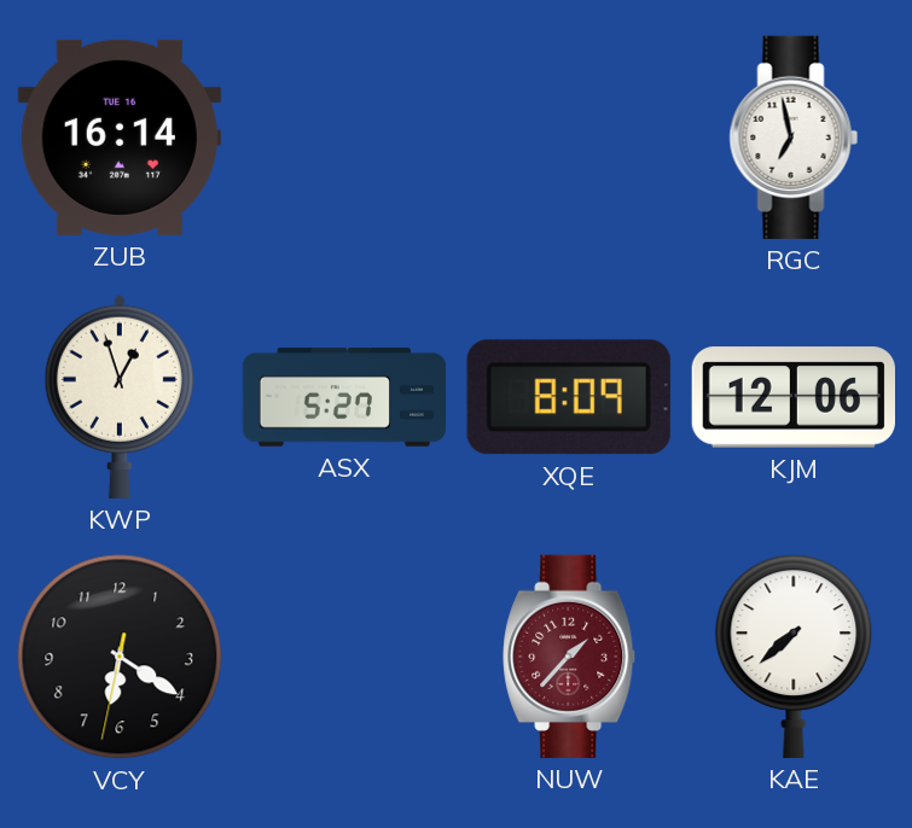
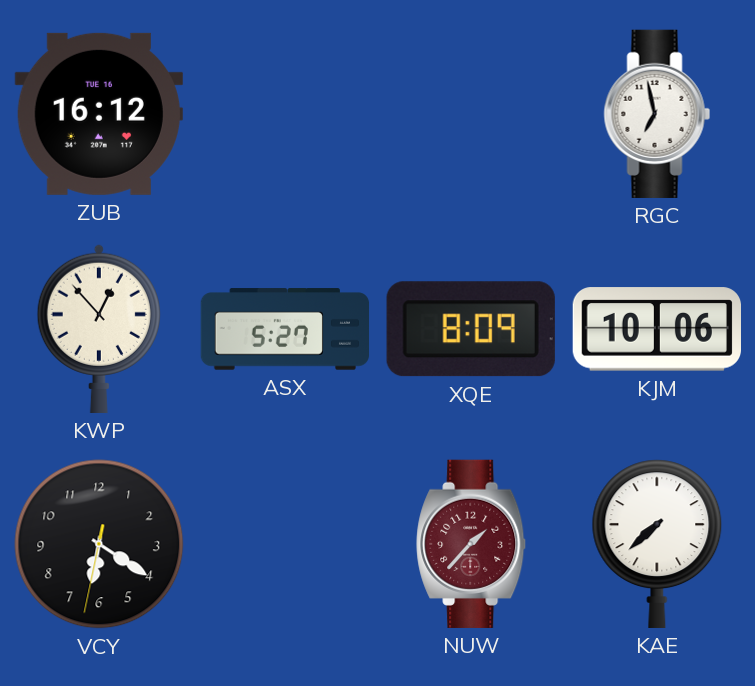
ZUB: 16:14 -> 16:12 (99, 114)
KWP: 12:57 -> 12:53 (99, 328)
KJM: 12:06 -> 10:06 (656, 329)
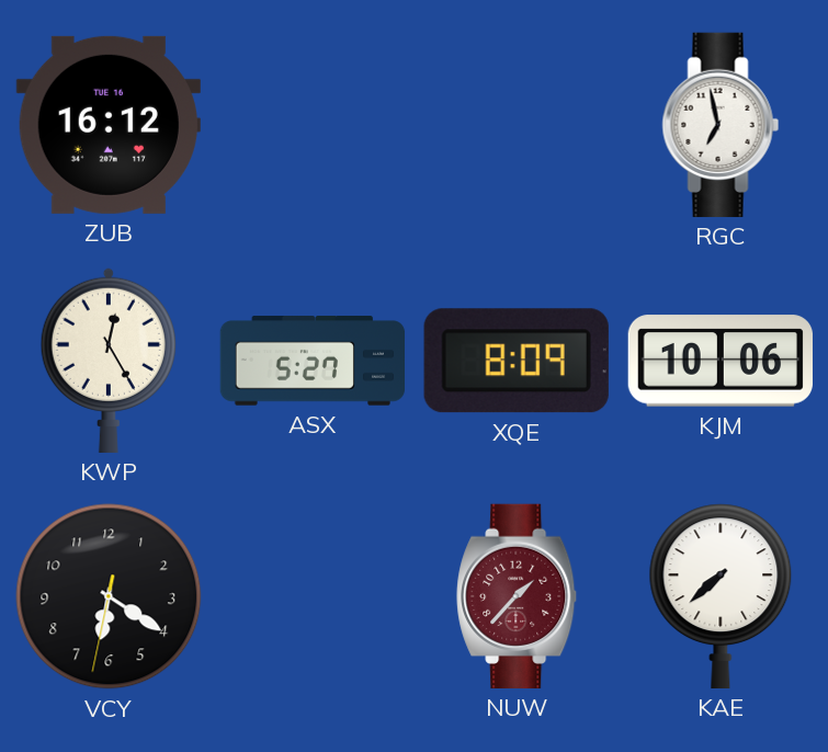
KWP: 12:53 -> 12:25 (109, 360)
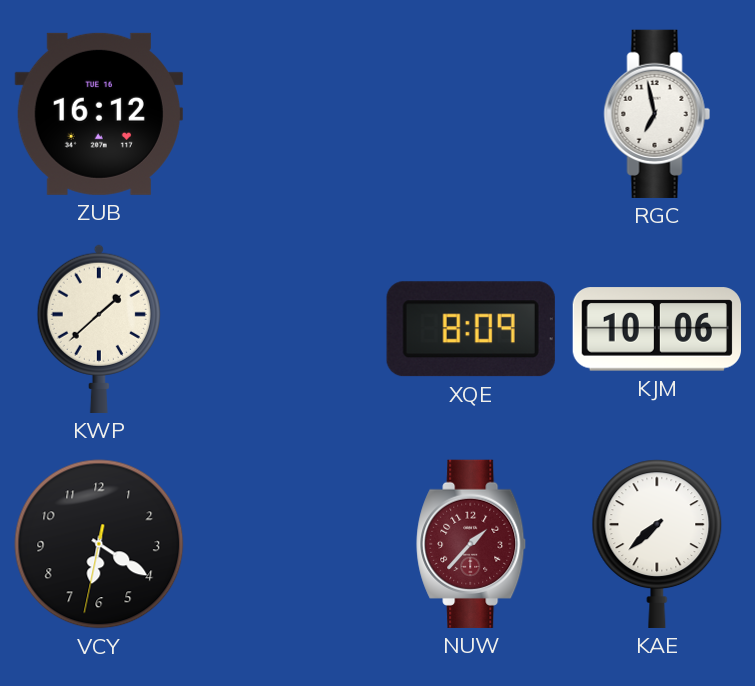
KWP: 12:25 -> 1:38 (99, 328)
ASX: 5:27 -> none (313, 361)
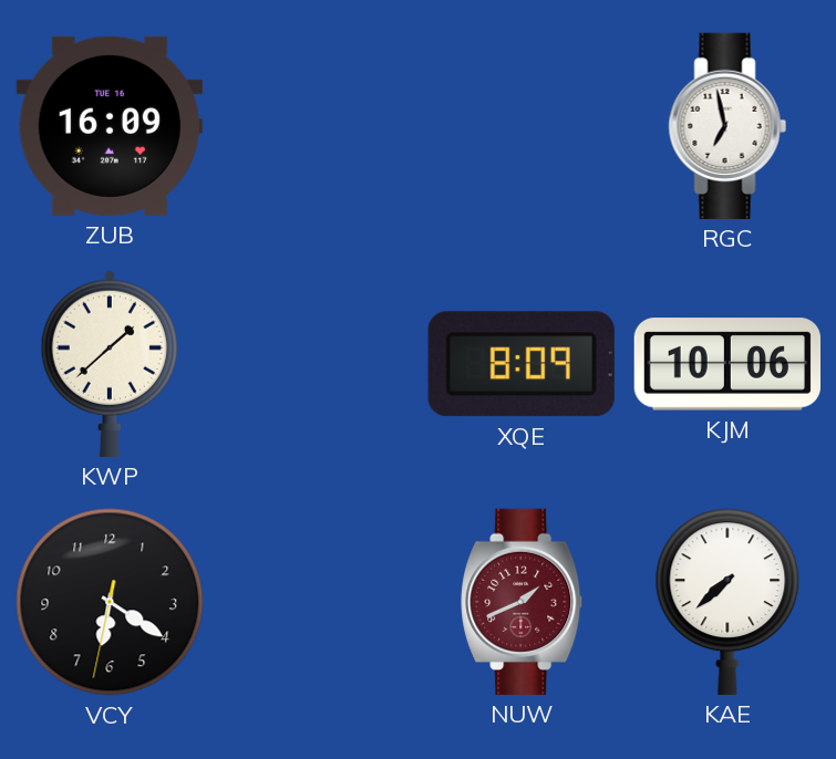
ZUB: 16:12 -> 16:09 (110, 126)
NUW: 1:37 -> 1:41 (523, 602)
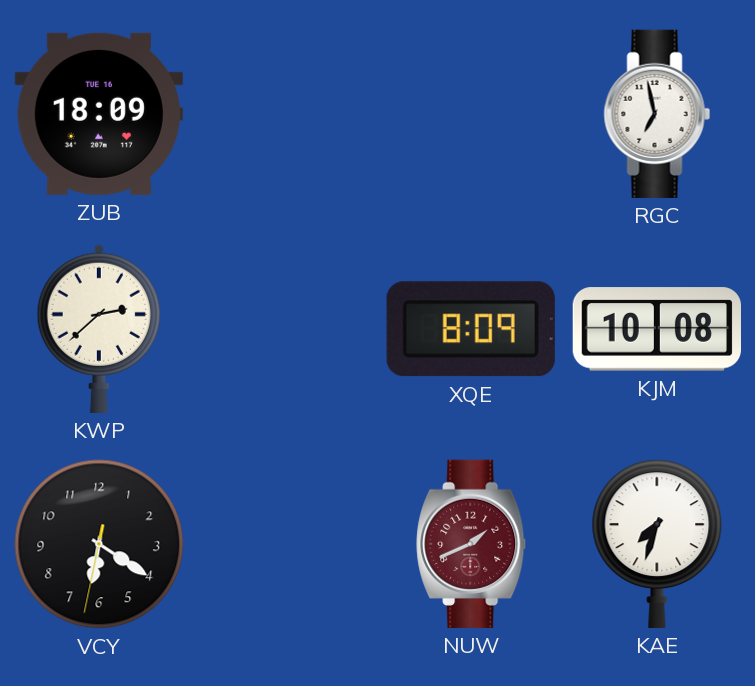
ZUB: 16:09 -> 18:09 (99, 114)
KWP: 1:38 -> 2:38 (99, 328)
KJM: 10:06 -> 10:08 (656, 329)
KAE: 7:38 -> 7:33 (657, 544)
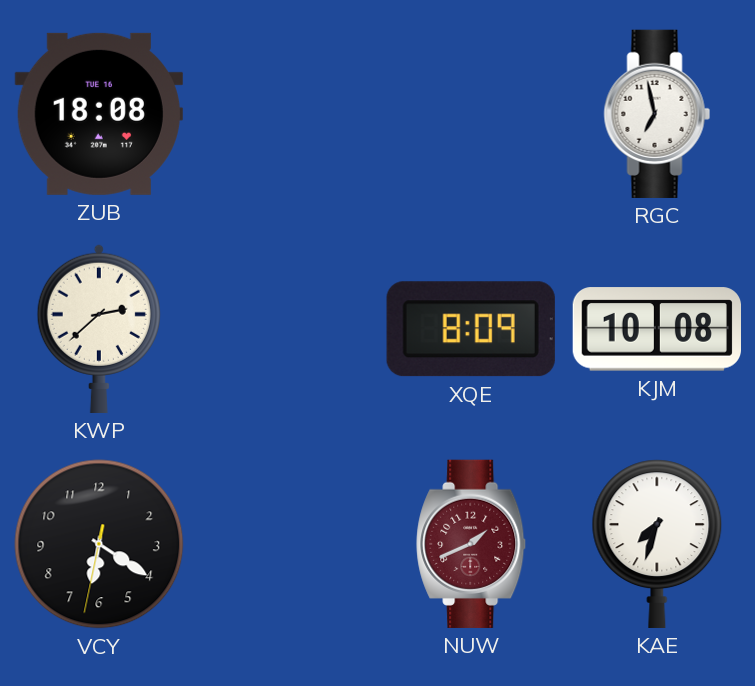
ZUB: 18:09 -> 18:08 (99, 114)
